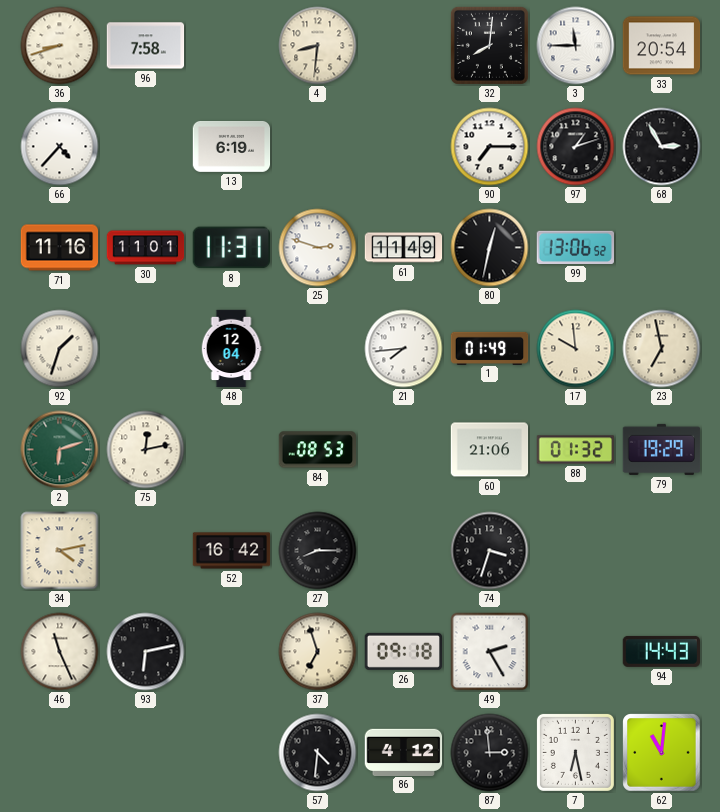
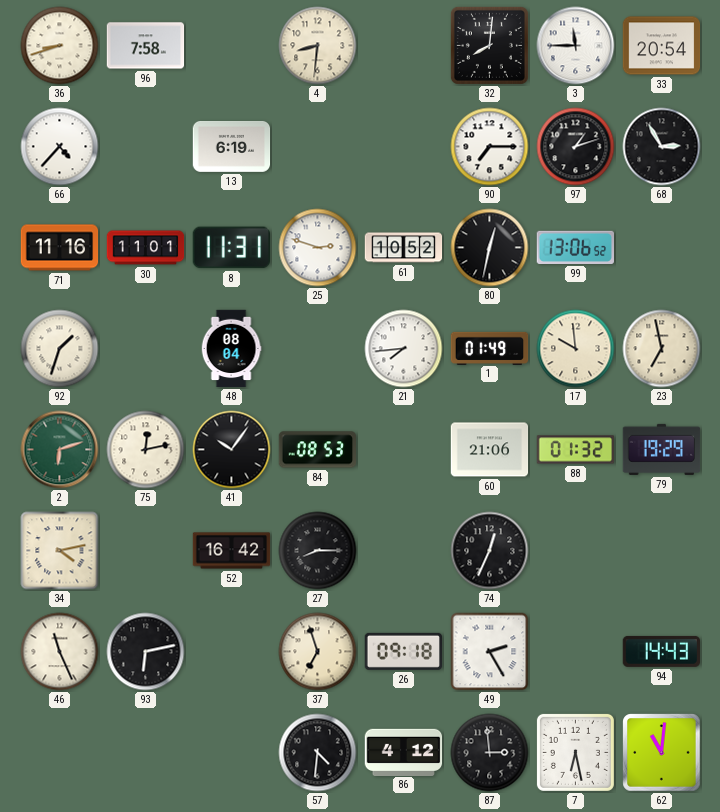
61: 11:49 -> 10:52 (404, 248)
48: 12:04 -> 08:04 (231, 349)
41: none -> 10:06 (232, 450)
74: 3:33 -> 12:34 (490, 551)
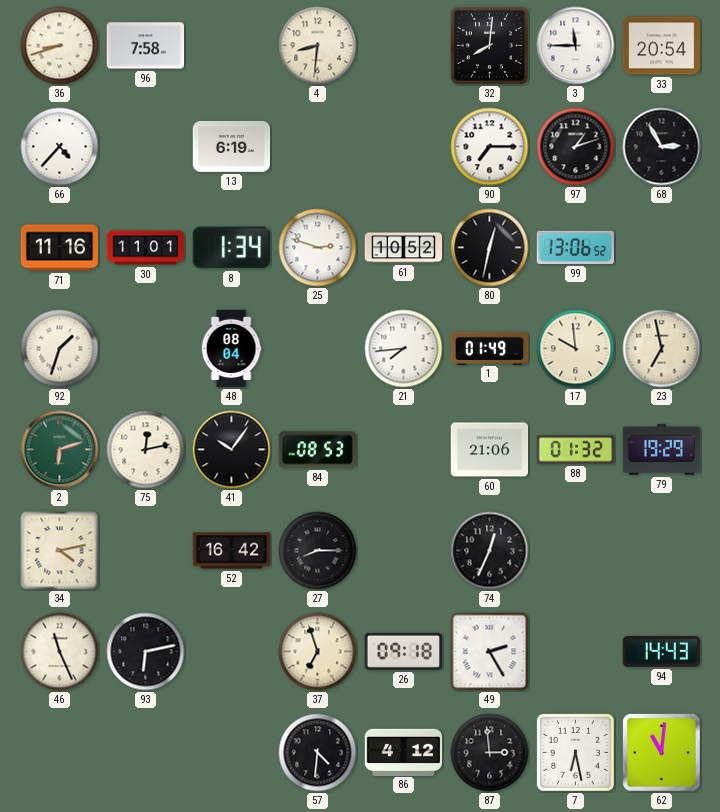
8: 11:31 -> 1:34 (231, 248)
